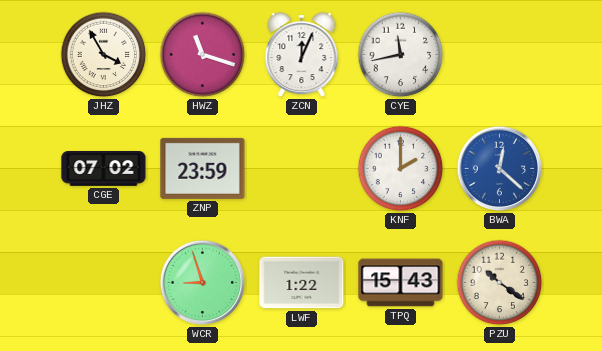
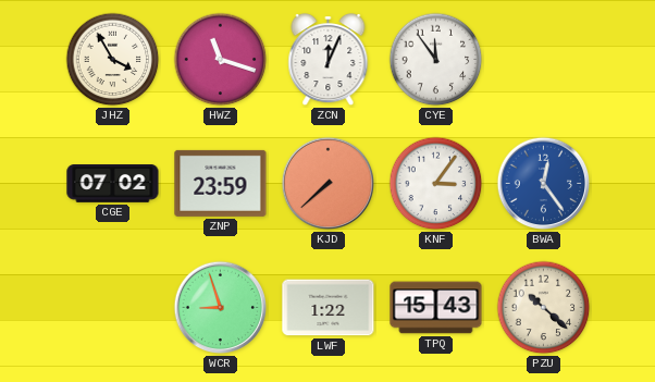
CYE: 11:43 -> 11:54 (436, 60)
KJD: none -> 7:38 (329, 184)
KNF: 2:00 -> 3:06 (436, 184)
BWA: 12:22 -> 12:24 (544, 184)
PZU: 10:21 -> 10:22 (544, 308)
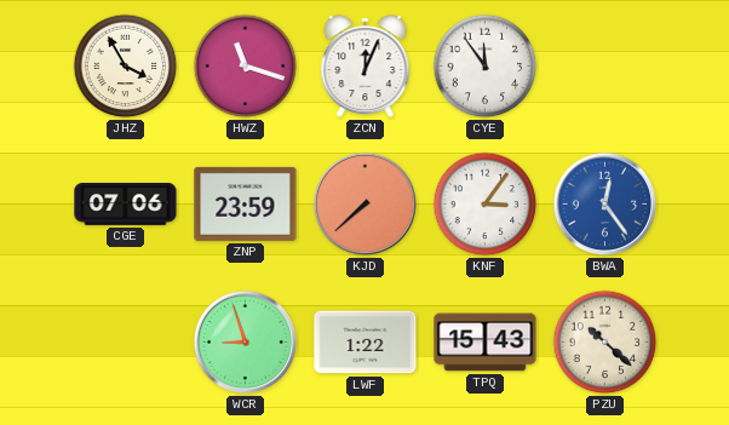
CGE: 07:02 -> 07:06 (126, 205)
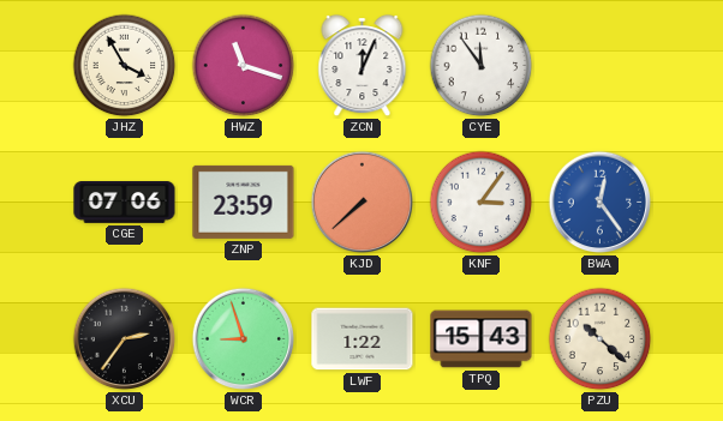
XCU: none -> 2:36 (125, 339)
